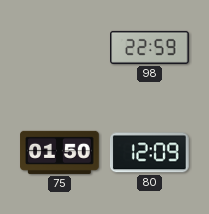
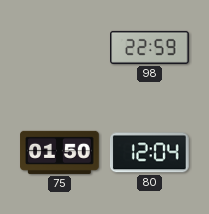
80: 12:09 -> 12:04 (150, 153)
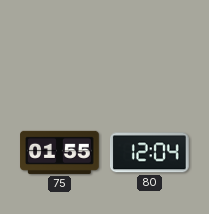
98: 22:59 -> none (150, 47)
75: 01:50 -> 01:55 (60, 152)
